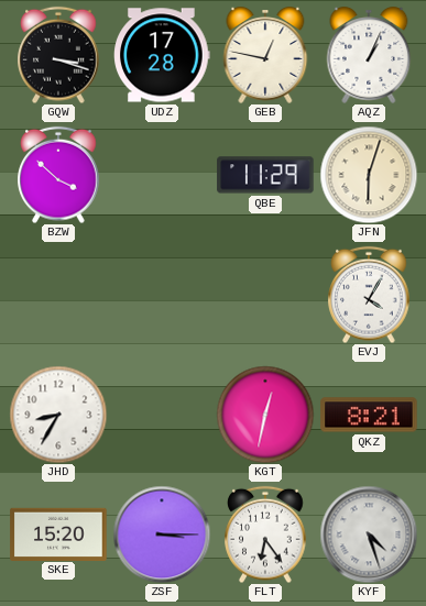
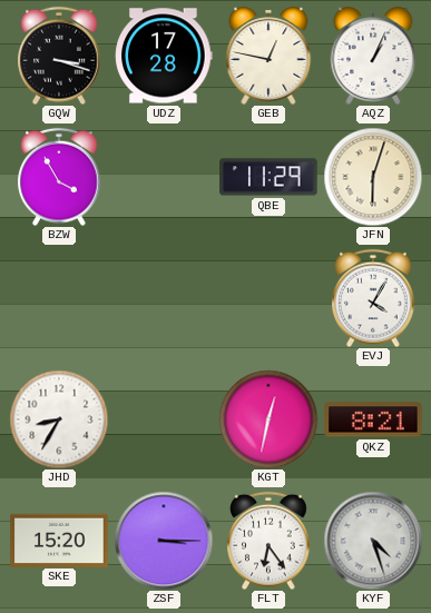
BZW: 3:52 -> 3:55 (59, 177)
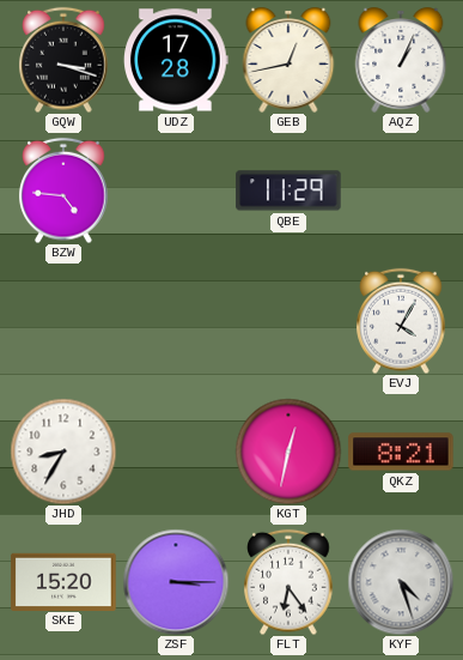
GEB: 12:47 -> 12:43 (288, 61)
BZW: 3:55 -> 4:46 (63, 190)
JFN: 6:03 -> none (373, 177)
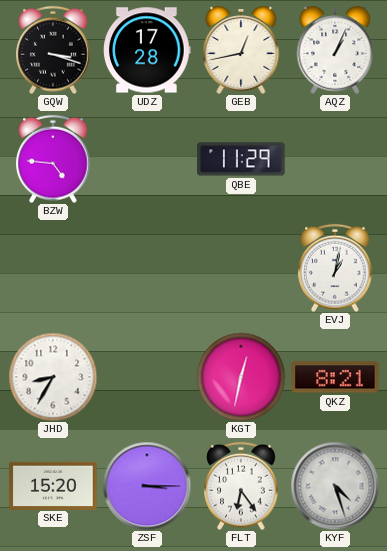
EVJ: 4:05 -> 1:02 (335, 268)
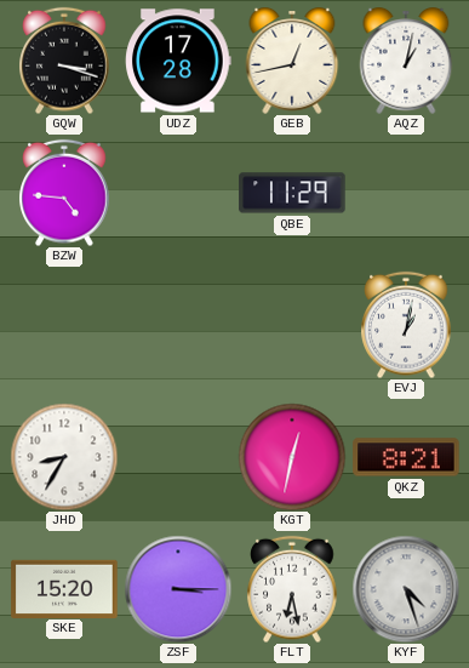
AQZ: 1:04 -> 1:02 (406, 62)
FLT: 6:24 -> 6:28 (292, 589)
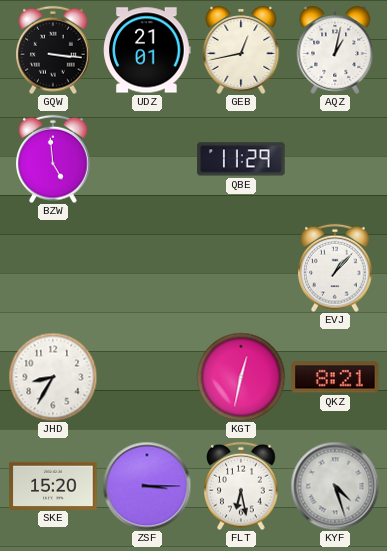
GQW: 3:18 -> 3:16 (53, 50)
UDZ: 17:28 -> 21:01 (147, 50)
BZW: 4:46 -> 4:59 (53, 159)
EVJ: 1:02 -> 1:07 (335, 268)
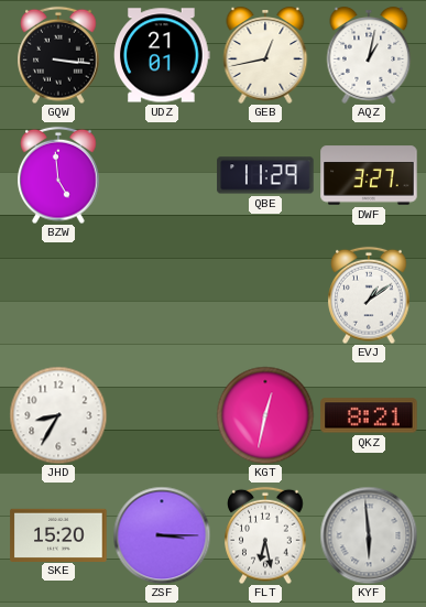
DWF: none -> 3:27 (369, 175)
EVJ: 1:07 -> 1:09 (369, 295)
KYF: 4:27 -> 5:59 (369, 535)
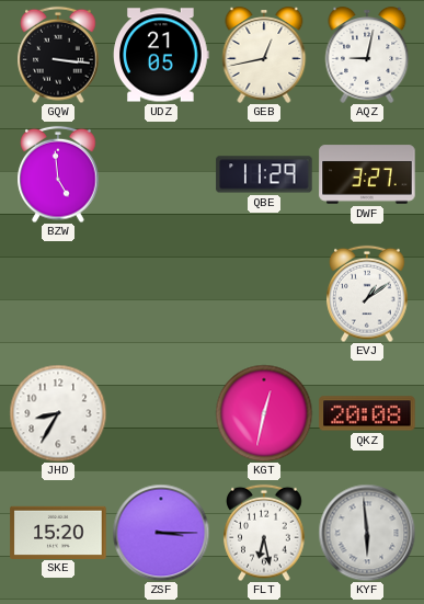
UDZ: 21:01 -> 21:05 (161, 55)
AQZ: 1:02 -> 9:02 (367, 56)
QKZ: 8:21 -> 20:08 (367, 413)
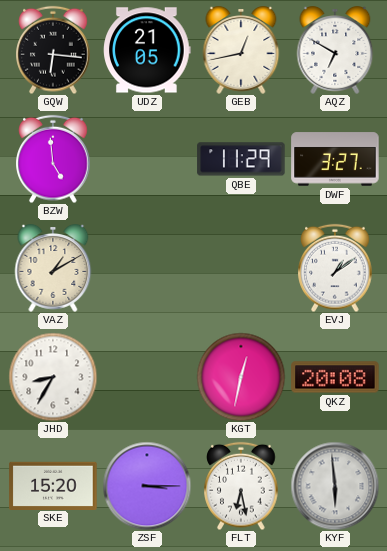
GQW: 3:16 -> 6:16 (53, 50)
AQZ: 9:02 -> 6:50 (335, 51)
VAZ: none -> 1:10 (53, 269)
